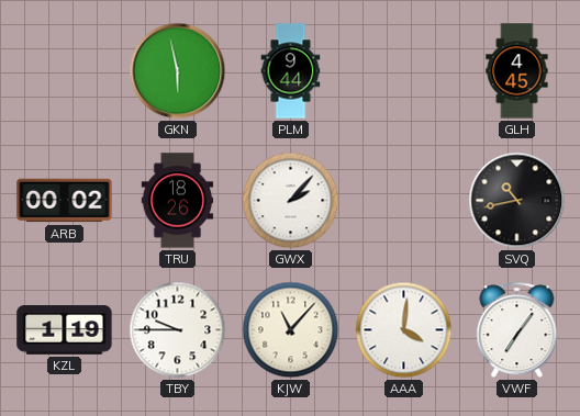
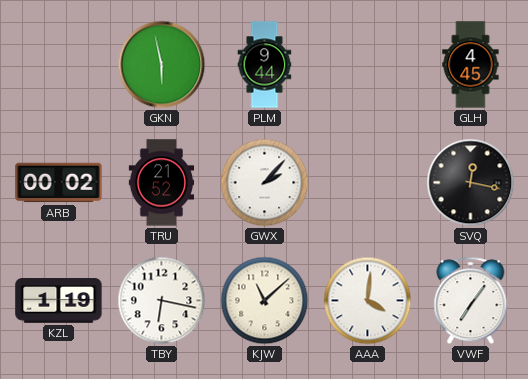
TRU: 18:26 -> 21:52 (162, 183)
SVQ: 10:43 -> 12:17 (471, 183)
TBY: 9:45 -> 6:17 (162, 301)
KJW: 11:07 -> 11:08 (265, 301)
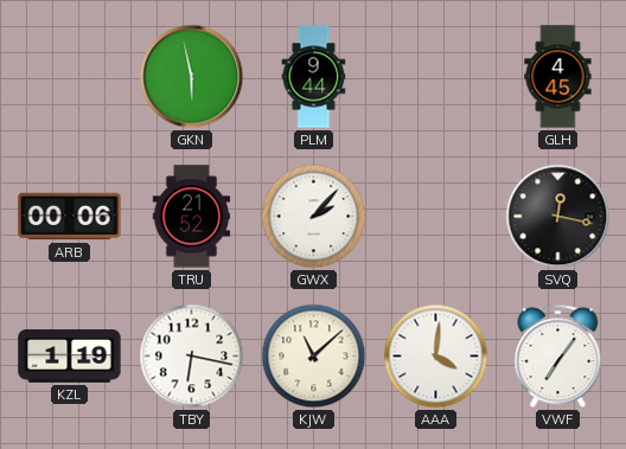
ARB: 00:02 -> 00:06 (70, 217)
